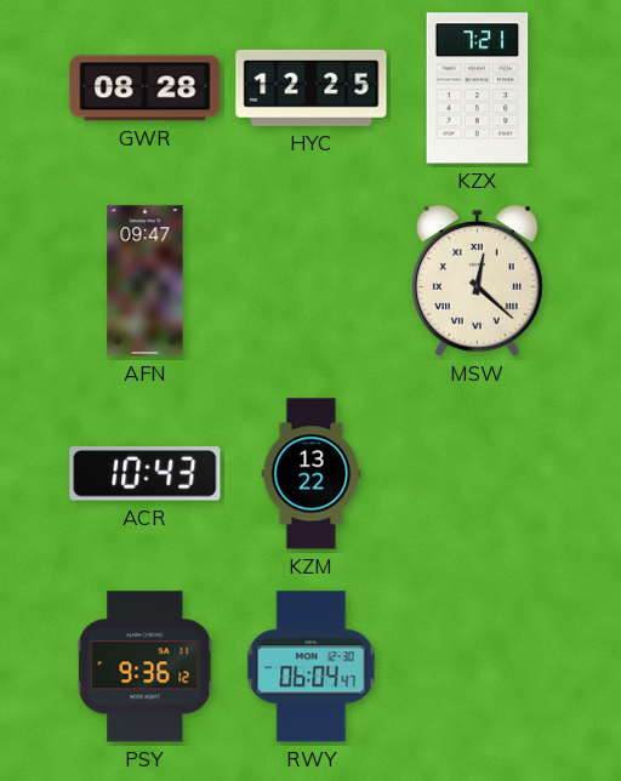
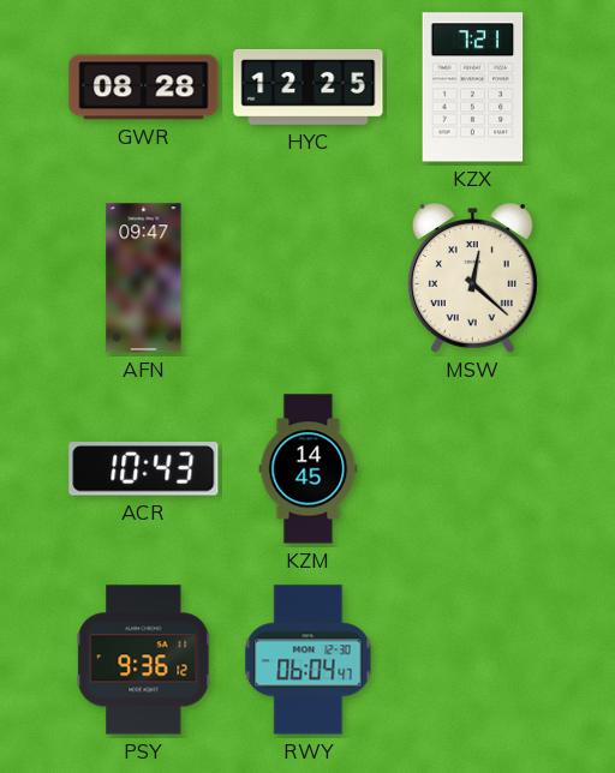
KZM: 13:22 -> 14:45 (309, 469)
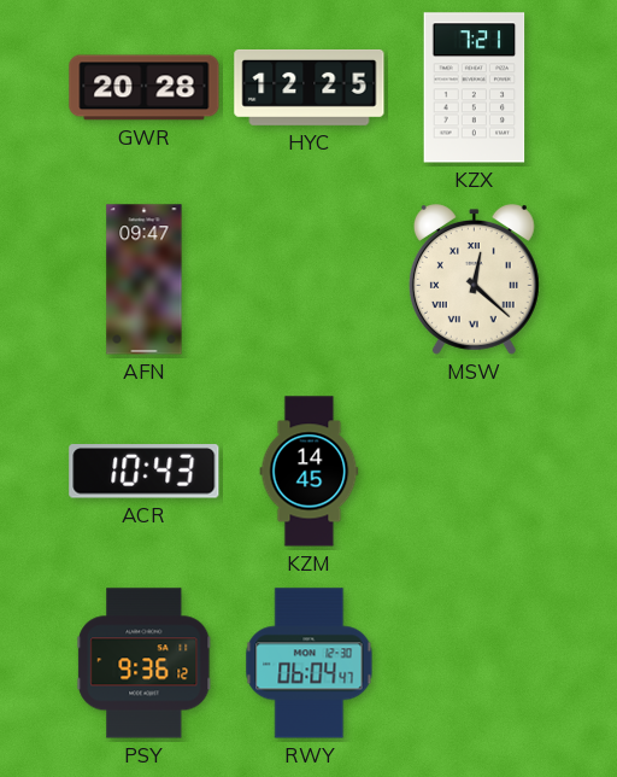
GWR: 08:28 -> 20:28 (145, 88)
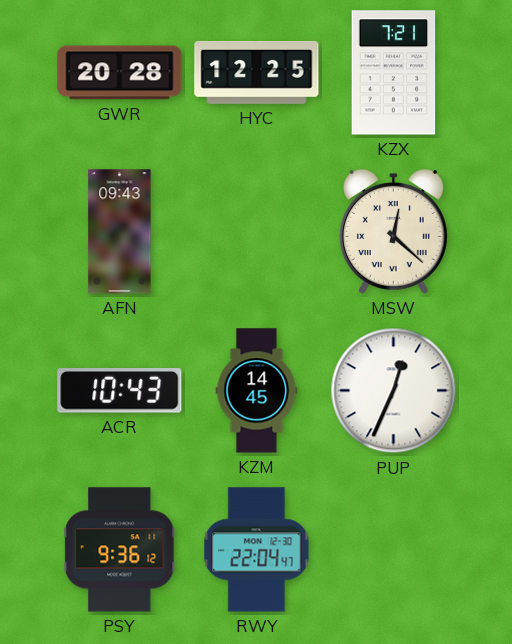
AFN: 09:47 -> 09:43 (120, 232)
PUP: none -> 12:34 (394, 391)
RWY: 06:04 -> 22:04 (257, 550)
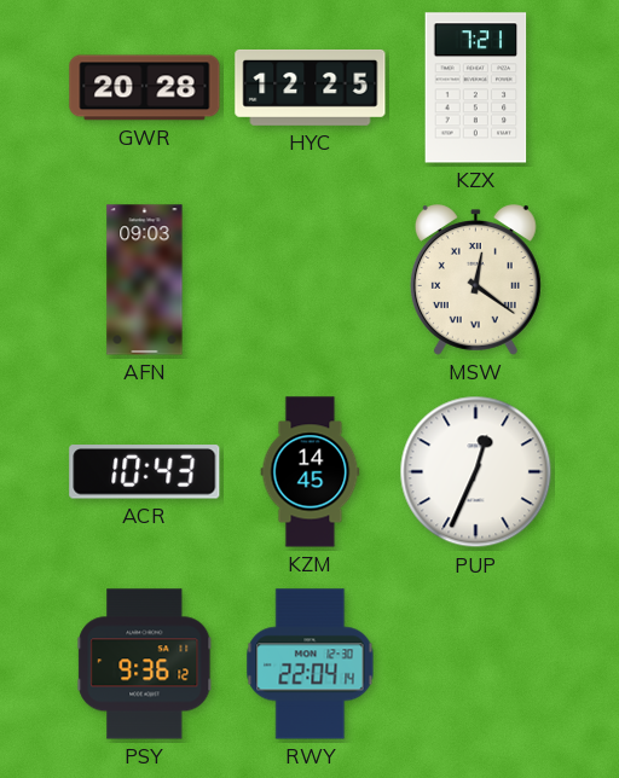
AFN: 09:43 -> 09:03 (145, 280)
MSW: 12:22 -> 12:21 (475, 280)
RWY: 22:04:47 -> 22:04:14 (311, 664)
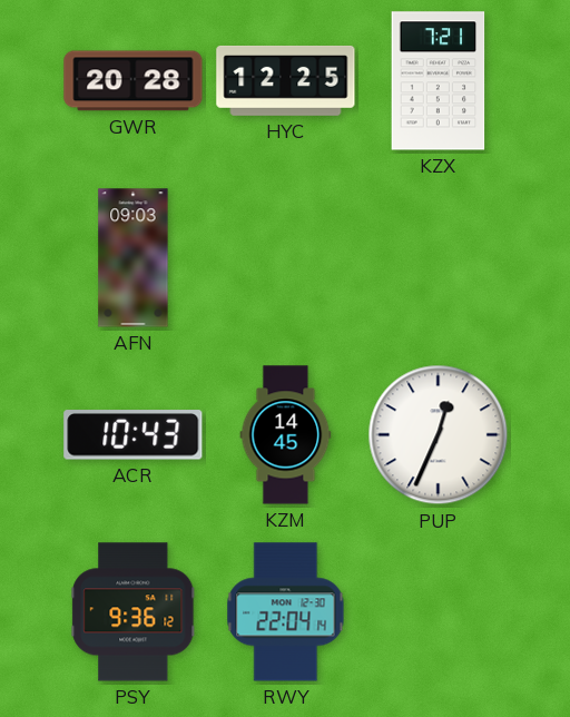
MSW: 12:21 -> none (475, 280)
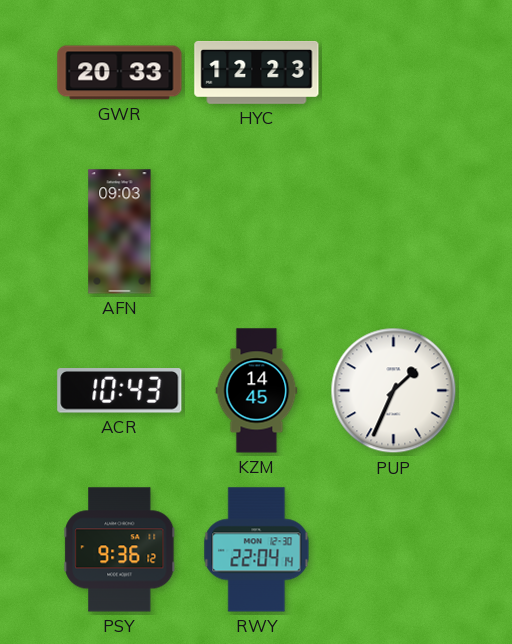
GWR: 20:28 -> 20:33 (120, 73)
HYC: 12:25 -> 12:23 (257, 72)
KZX: 7:21 -> none (439, 81)
PUP: 12:34 -> 1:34 (394, 391)
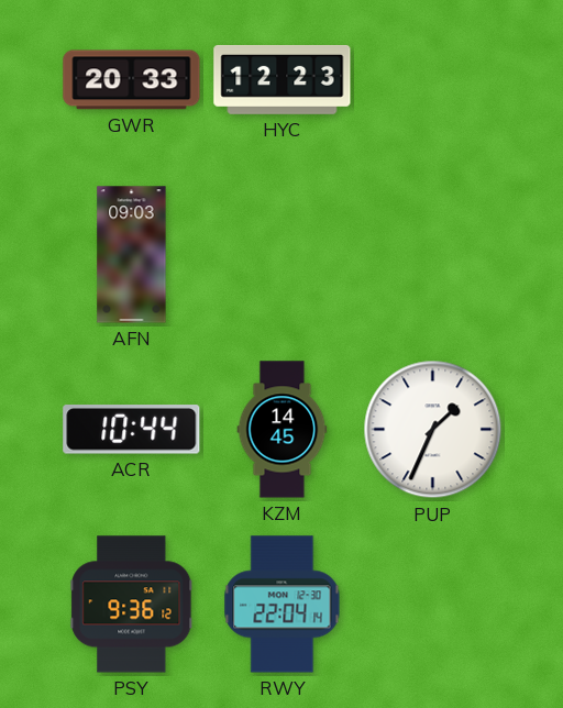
ACR: 10:43 -> 10:44 (132, 430)
